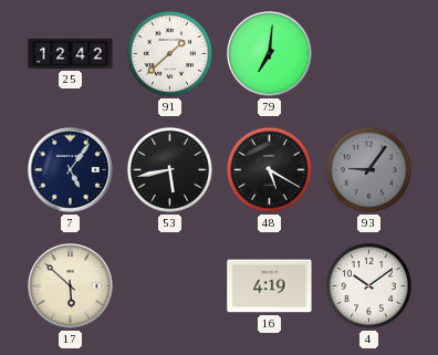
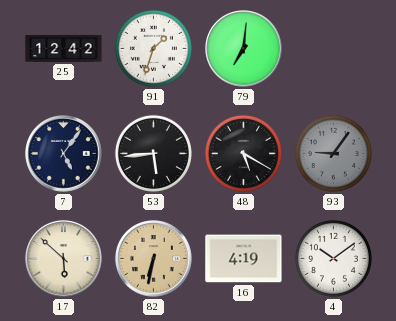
91: 1:38 -> 1:33 (153, 48)
53: 5:43 -> 5:44 (153, 153)
82: none -> 6:32 (154, 259)
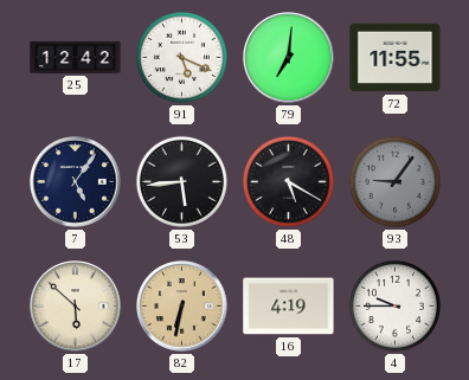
91: 1:33 -> 5:19 (181, 57)
72: none -> 11:55 (396, 58)
4: 10:09 -> 9:45 (394, 305)
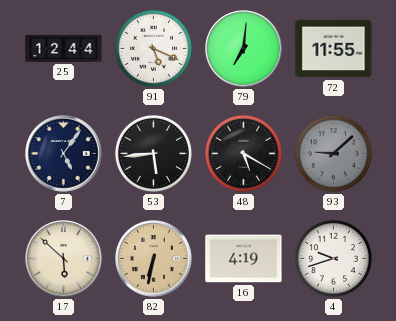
25: 12:42 -> 12:44 (64, 48)
93: 9:06 -> 9:08 (333, 153)
4: 9:45 -> 9:42 (333, 258)
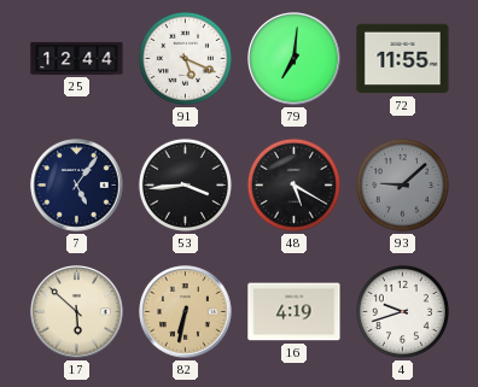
53: 5:44 -> 3:44 (185, 184)
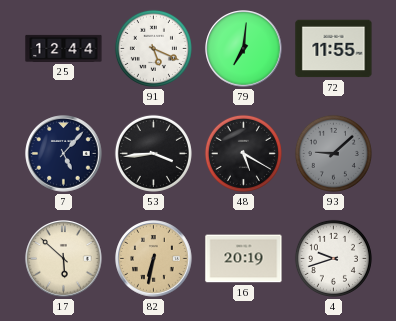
7: 5:06 -> 5:07 (64, 154)
16: 4:19 -> 20:19 (244, 259)
